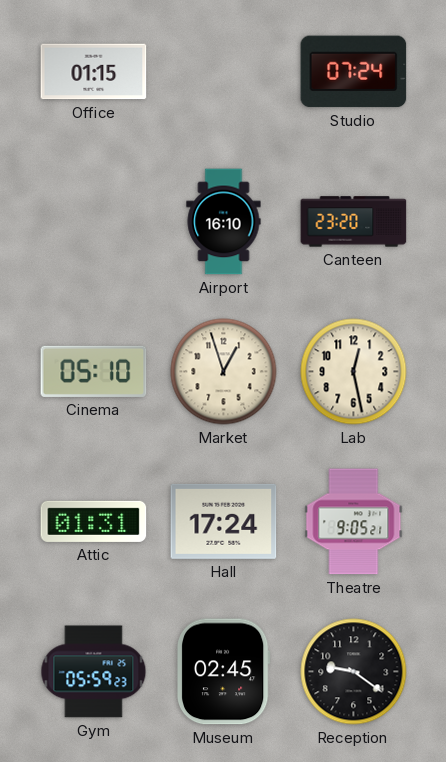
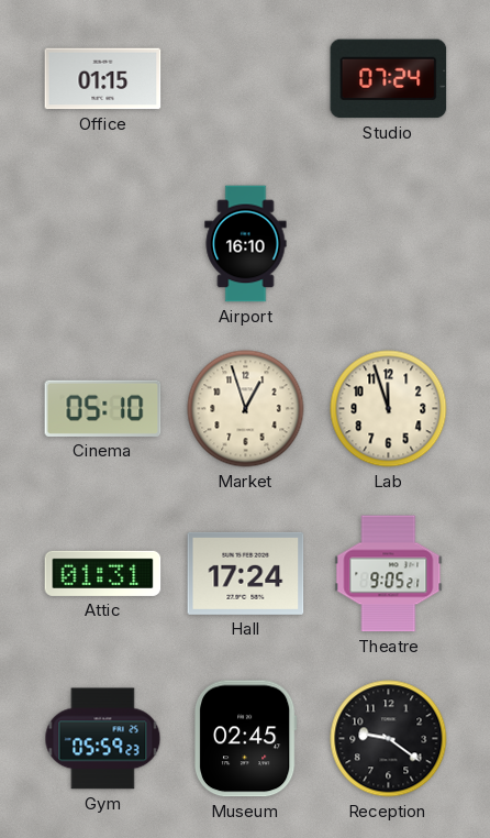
Canteen: 23:20 -> none (354, 222)
Lab: 12:28 -> 11:57 (389, 409)
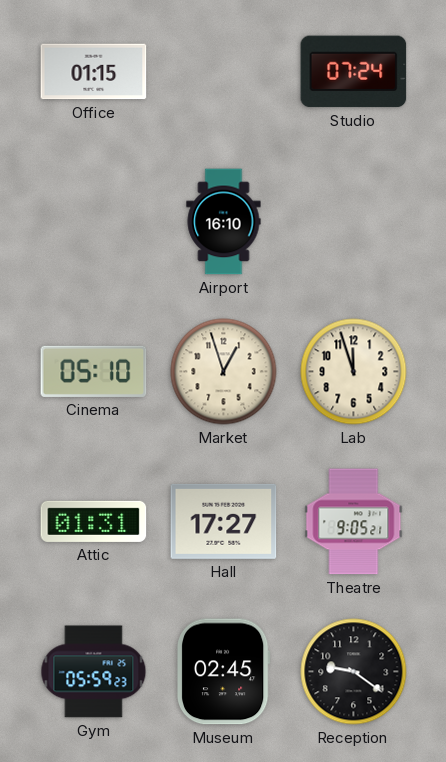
Hall: 17:24 -> 17:27 (224, 521)
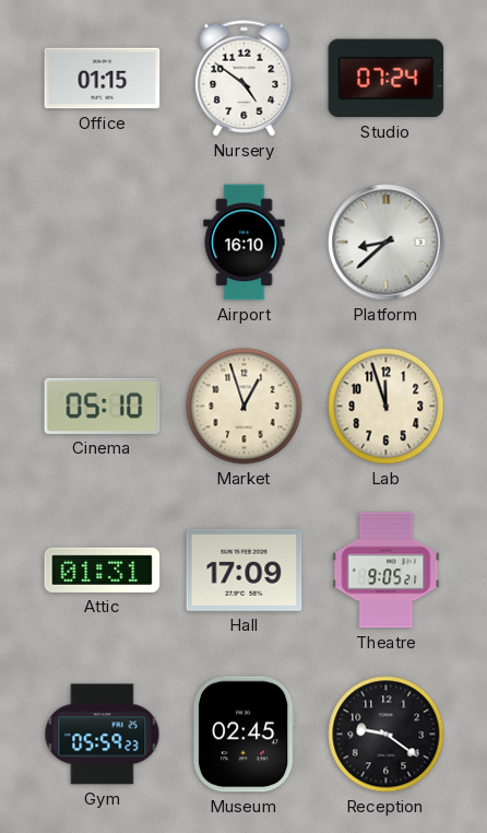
Nursery: none -> 4:51 (245, 79)
Platform: none -> 8:38 (387, 243)
Hall: 17:27 -> 17:09 (245, 570)
